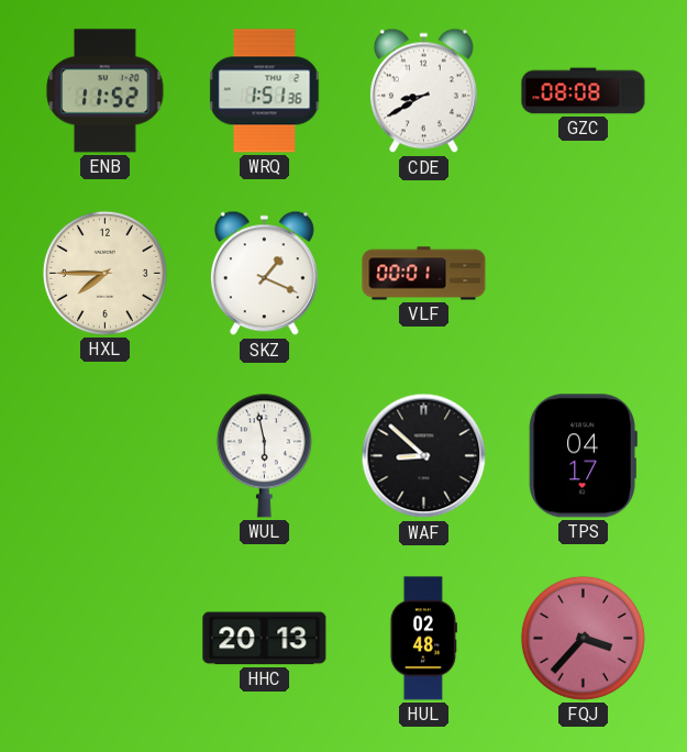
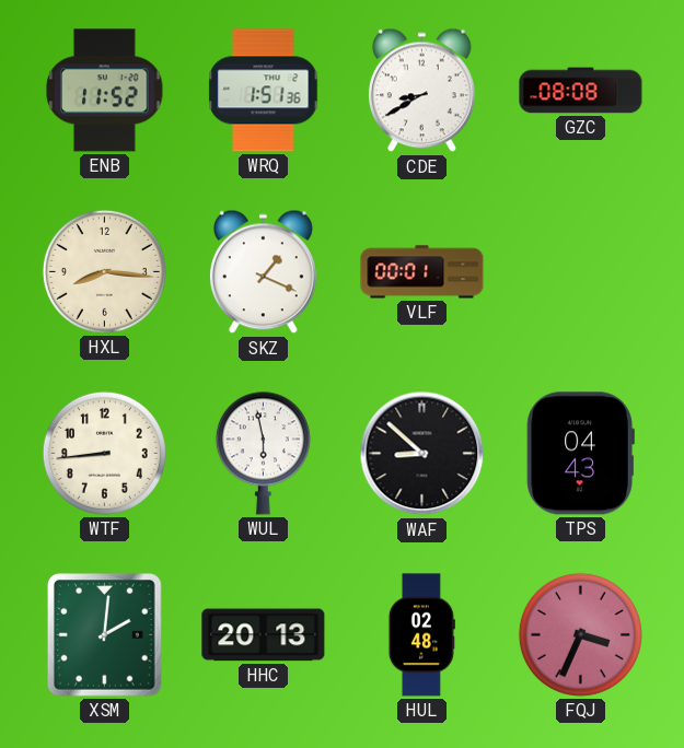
HXL: 7:45 -> 8:16 (104, 271)
WTF: none -> 8:44 (104, 453)
TPS: 04:17 -> 04:43 (580, 454)
XSM: none -> 2:01 (105, 635)
FQJ: 3:37 -> 3:34 (580, 634)
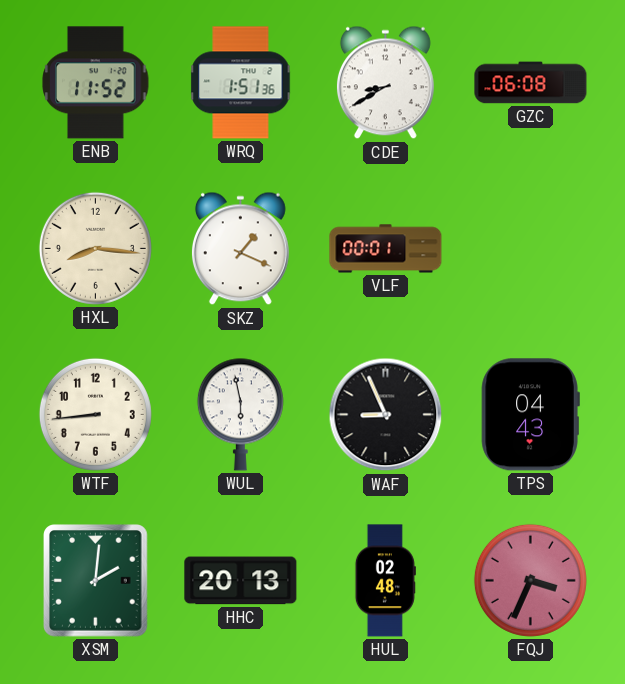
GZC: 08:08 -> 06:08 (531, 83)
WAF: 8:52 -> 8:56 (386, 415)
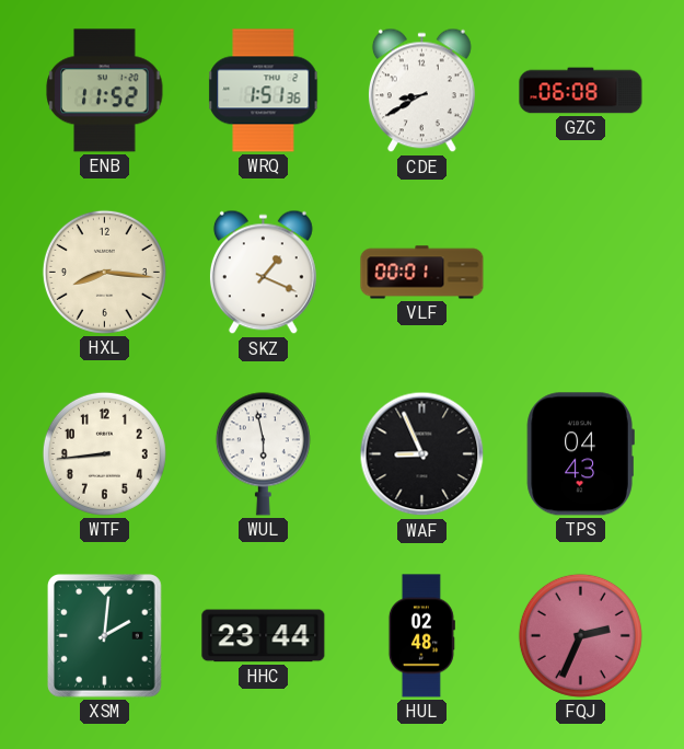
HHC: 20:13 -> 23:44 (264, 636)
FQJ: 3:34 -> 2:34 (580, 635)
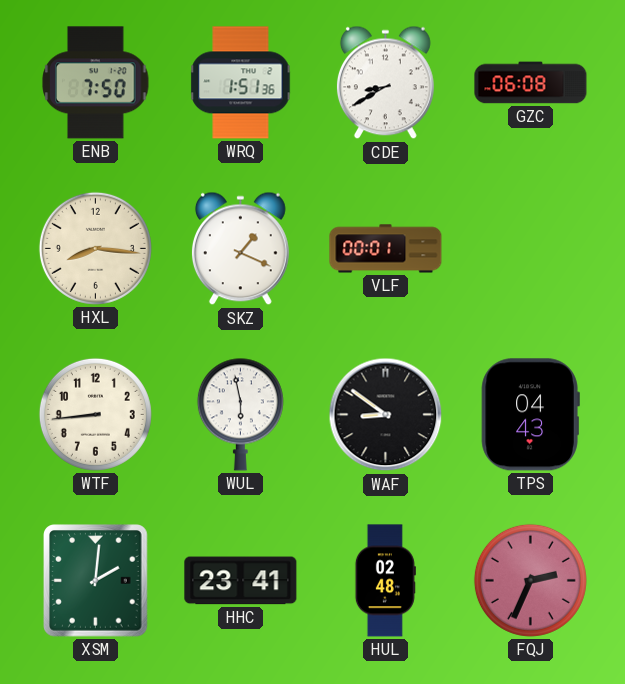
ENB: 11:52 -> 7:50 (96, 83)
WAF: 8:56 -> 8:51 (386, 415)
HHC: 23:44 -> 23:41 (241, 581)
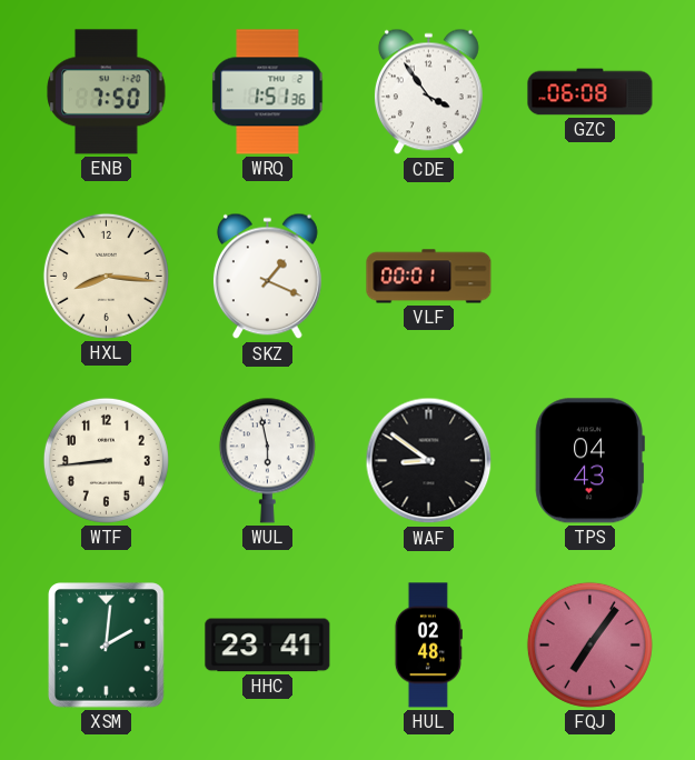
CDE: 8:40 -> 3:54 (428, 92)
FQJ: 2:34 -> 7:06 (589, 644)
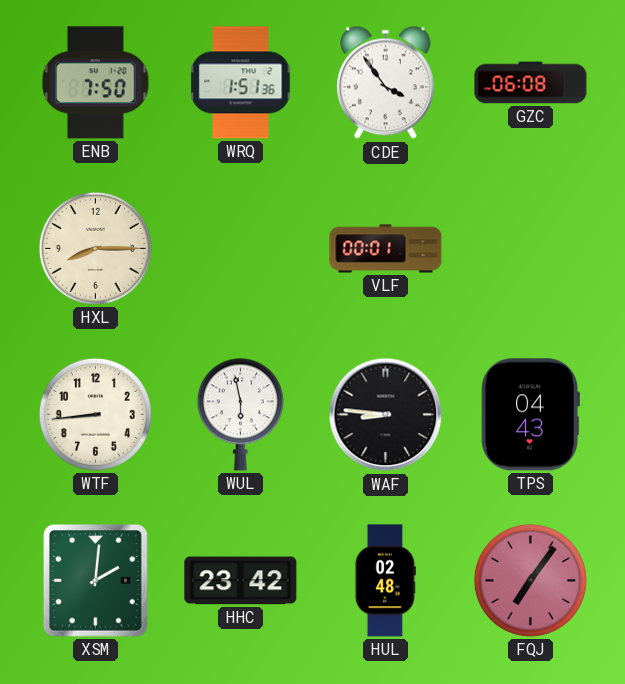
HXL: 8:16 -> 8:15 (95, 248)
SKZ: 1:19 -> none (267, 277)
WAF: 8:51 -> 8:46 (386, 415)
HHC: 23:41 -> 23:42 (241, 581)
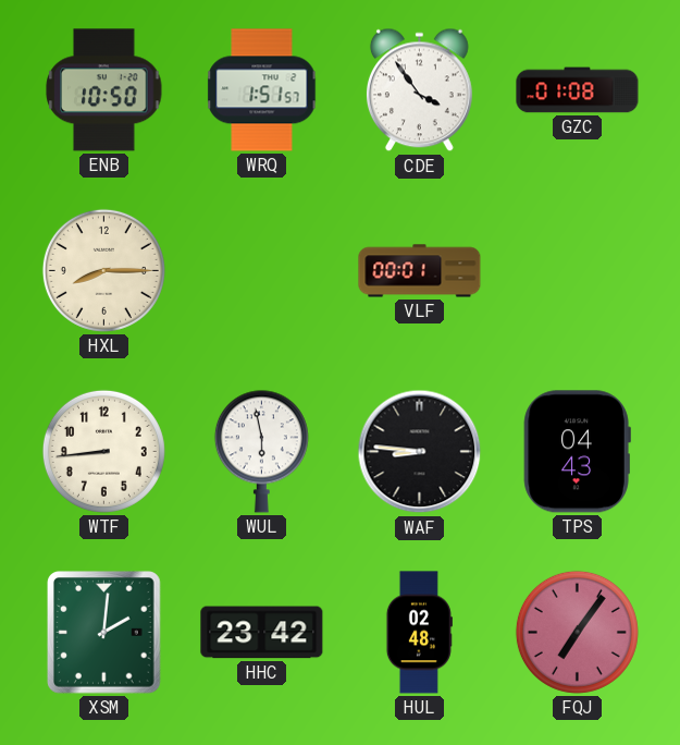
ENB: 7:50 -> 10:50 (104, 90)
WRQ: 1:51:36 -> 1:51:57 (262, 90)
GZC: 06:08 -> 01:08 (578, 90)
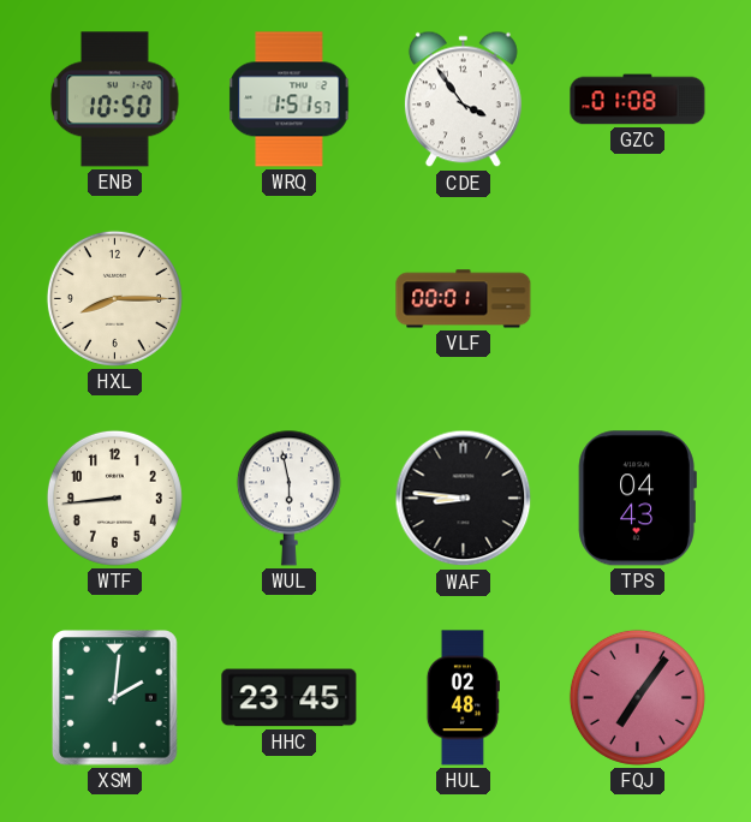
HHC: 23:42 -> 23:45 (290, 698)
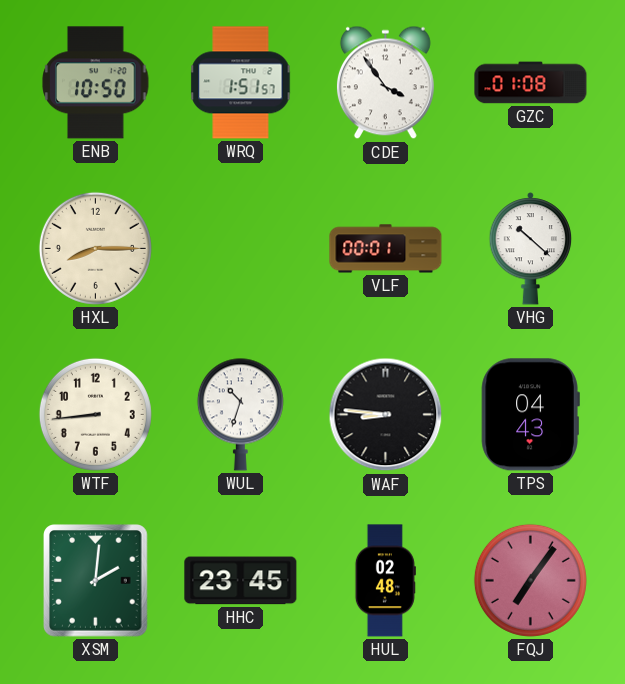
VHG: none -> 10:22 (531, 249)
WUL: 5:58 -> 10:33 (240, 414)
